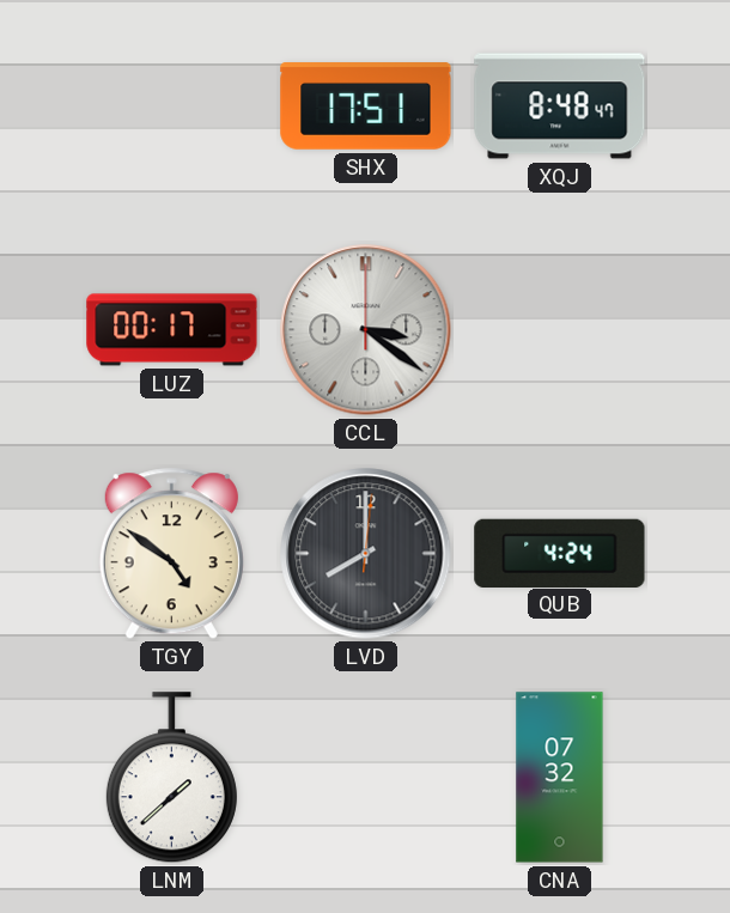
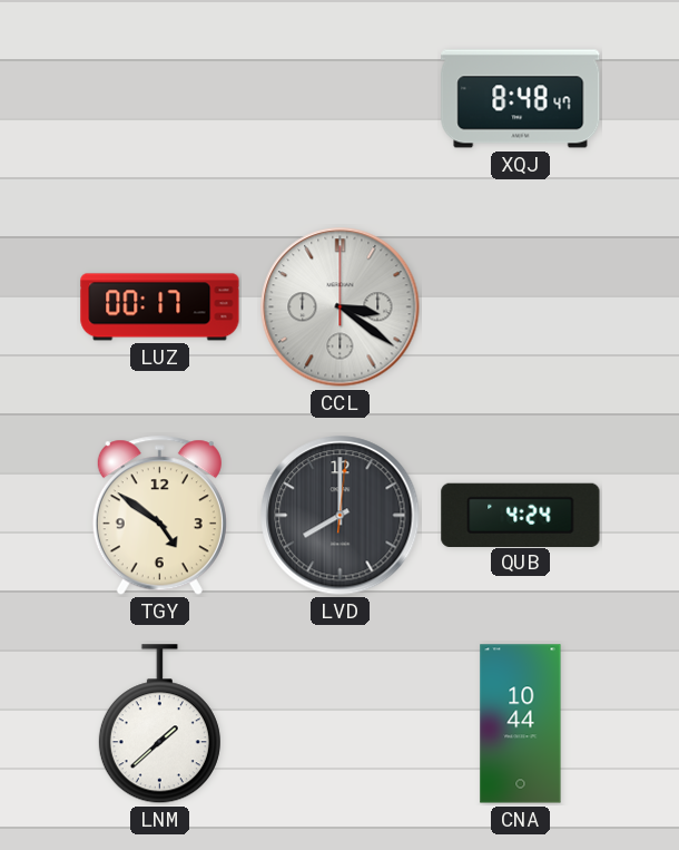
SHX: 17:51 -> none (366, 106)
CNA: 07:32 -> 10:44 (521, 724)
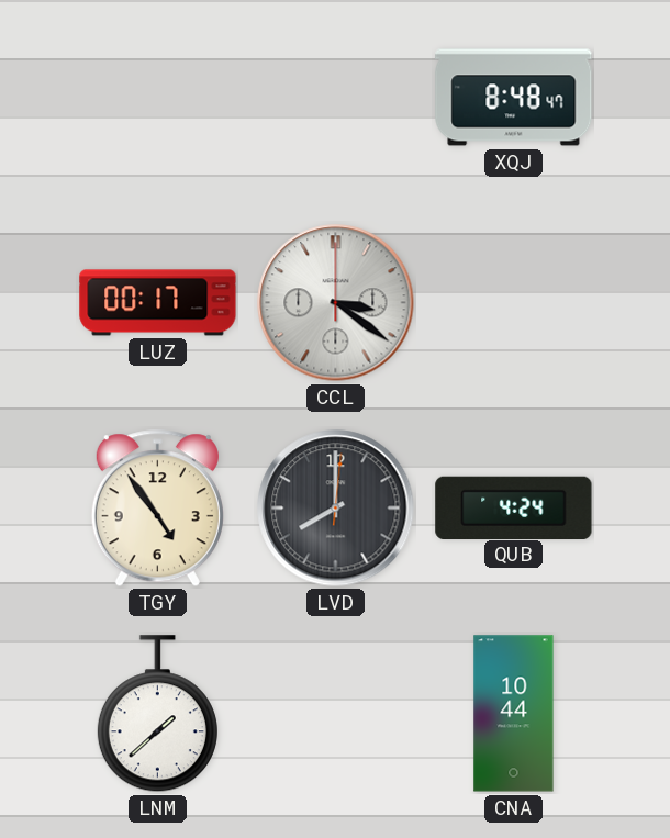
TGY: 4:51 -> 4:54 (157, 509)
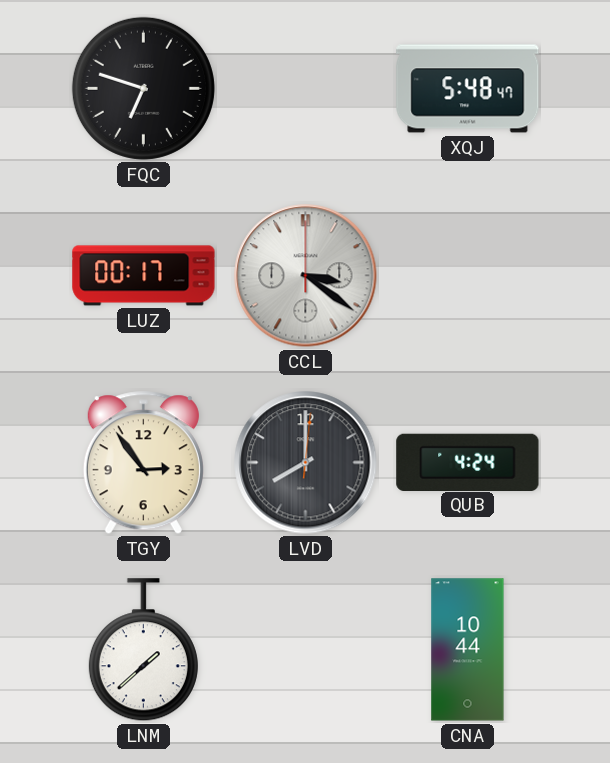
FQC: none -> 6:48 (143, 88)
XQJ: 8:48 -> 5:48 (468, 89)
TGY: 4:54 -> 2:54 (143, 463)
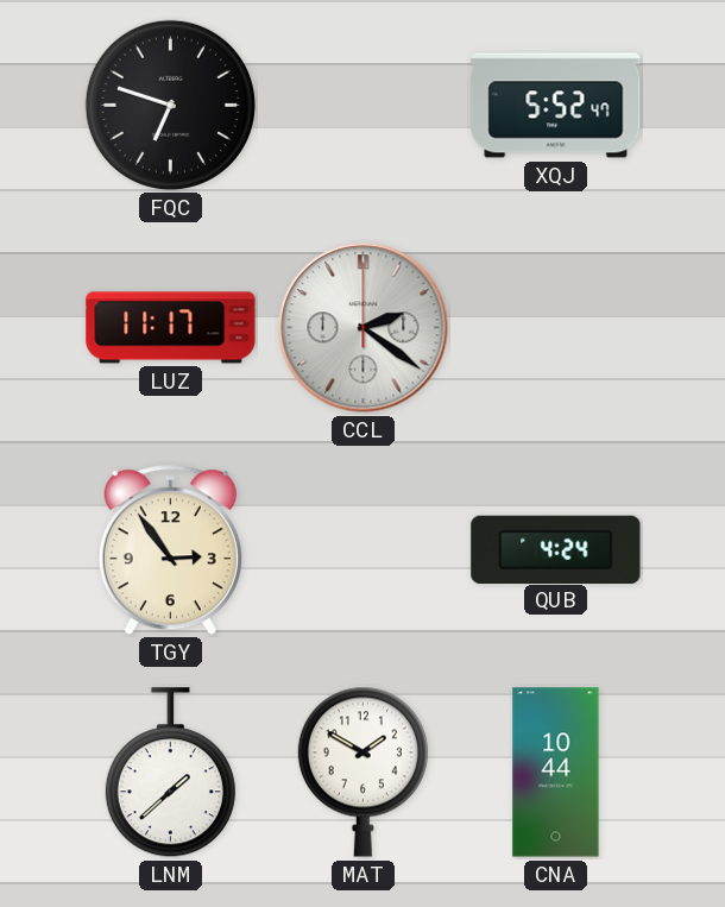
XQJ: 5:48 -> 5:52 (556, 106)
LUZ: 00:17 -> 11:17 (171, 328)
CCL: 3:21 -> 2:21 (364, 328)
LVD: 8:00 -> none (306, 463)
MAT: none -> 1:50 (363, 771)
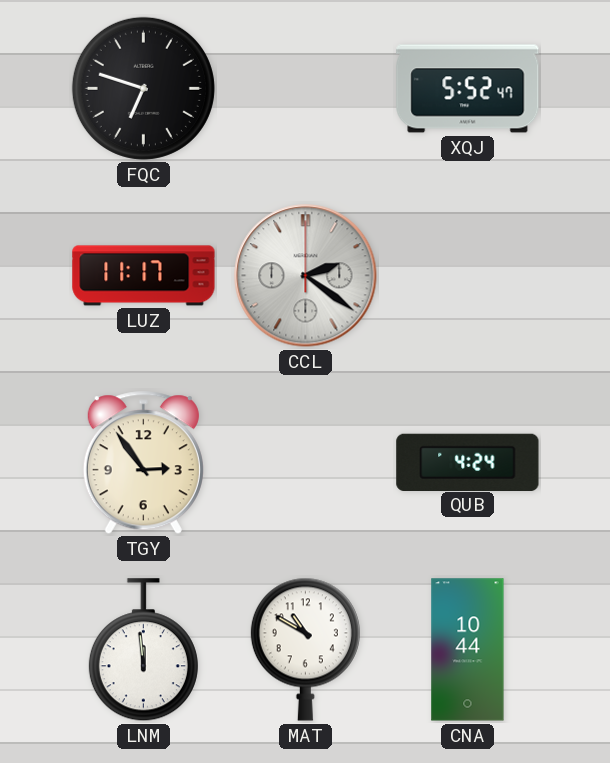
LNM: 1:38 -> 11:59 (143, 650)
MAT: 1:50 -> 10:50 (305, 649)
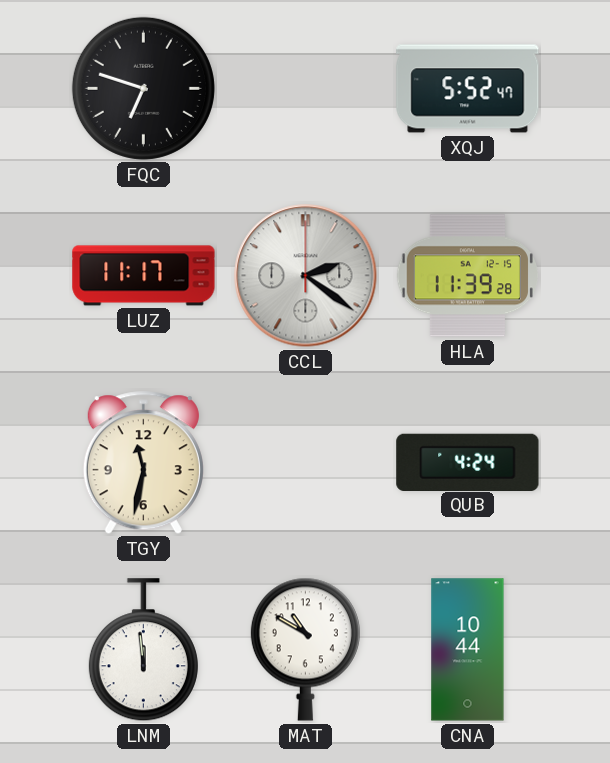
HLA: none -> 11:39 (467, 276)
TGY: 2:54 -> 11:32 (143, 463)
